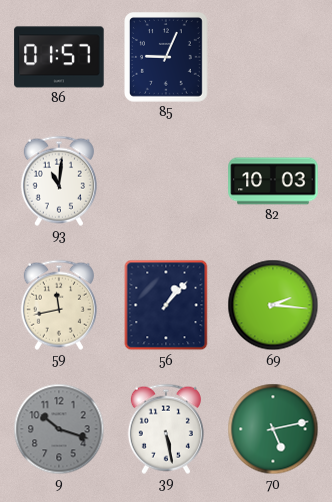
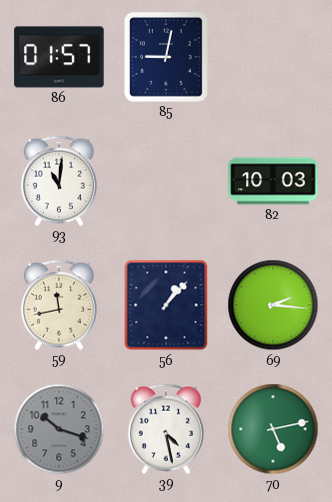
85: 9:04 -> 9:02 (167, 58)
39: 5:28 -> 4:28 (166, 429)
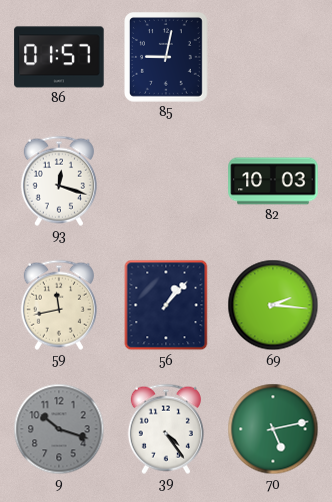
93: 11:01 -> 12:18 (59, 181)
39: 4:28 -> 4:24 (166, 429)
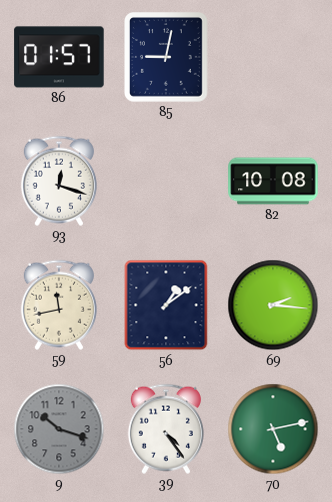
82: 10:03 -> 10:08 (273, 181)
56: 1:07 -> 1:09 (166, 305)
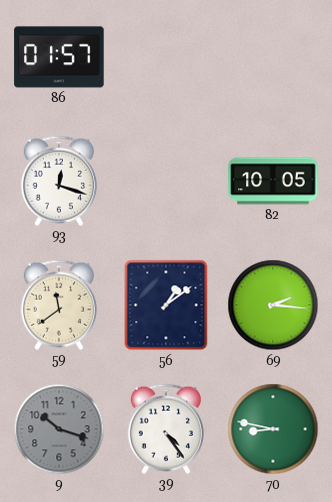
85: 9:02 -> none (167, 58)
82: 10:08 -> 10:05 (273, 181)
59: 11:43 -> 11:39 (59, 305)
70: 5:13 -> 8:47 (273, 429)
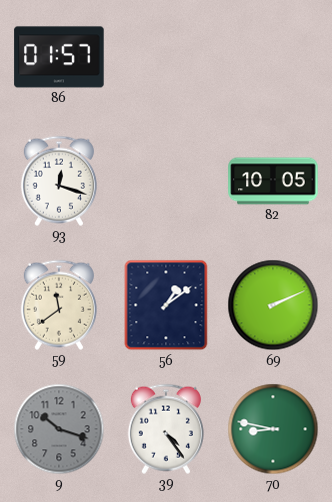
69: 2:16 -> 2:11 (273, 305)
